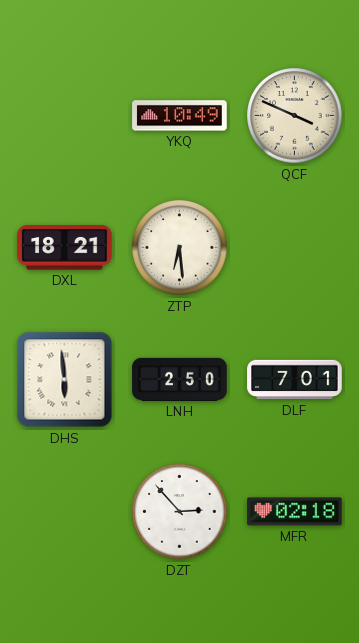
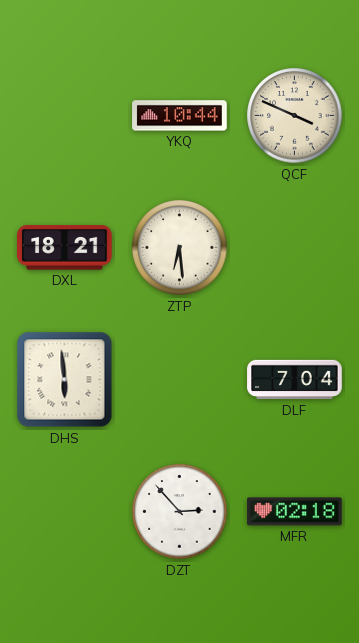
YKQ: 10:49 -> 10:44 (180, 116)
LNH: 2:50 -> none (180, 379)
DLF: 7:01 -> 7:04 (295, 380)
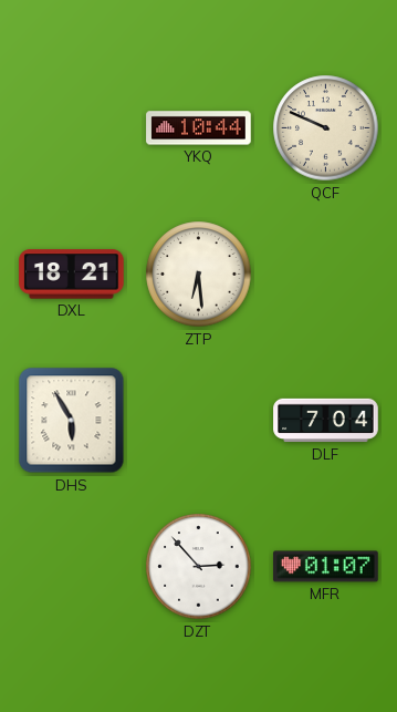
QCF: 3:49 -> 9:49 (326, 128)
DHS: 5:59 -> 5:55 (72, 421)
MFR: 02:18 -> 01:07 (326, 567)
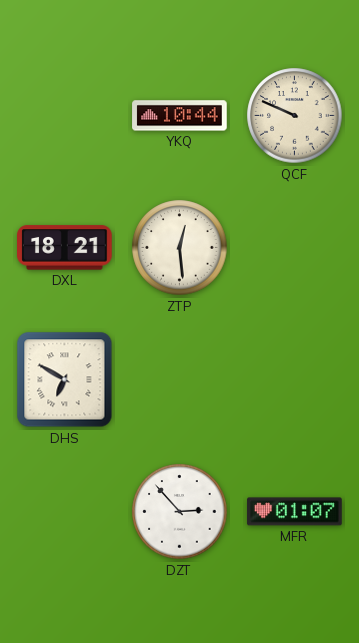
ZTP: 6:29 -> 12:29 (180, 248)
DHS: 5:55 -> 6:50 (65, 380)
DLF: 7:04 -> none (326, 421)
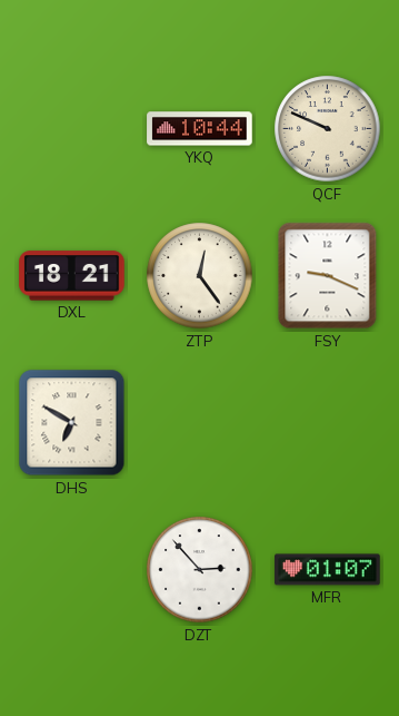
ZTP: 12:29 -> 12:24 (200, 276)
FSY: none -> 9:19 (328, 276)
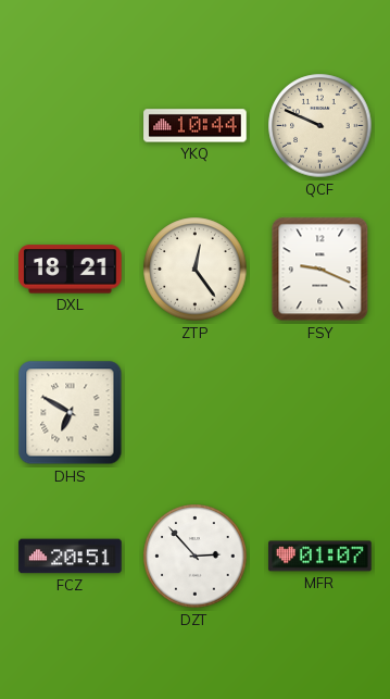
FCZ: none -> 20:51 (71, 557)
